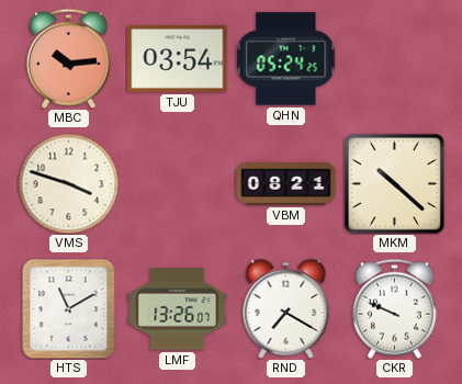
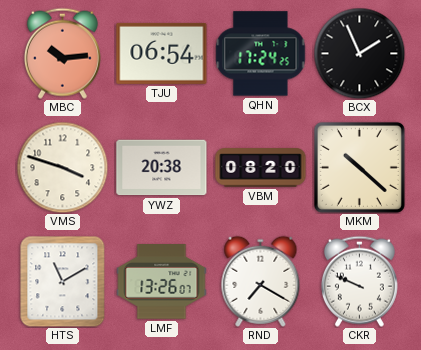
TJU: 03:54 -> 06:54 (162, 53)
QHN: 05:24 -> 17:24 (261, 54)
BCX: none -> 1:56 (359, 53)
YWZ: none -> 20:38 (162, 168)
VBM: 08:21 -> 08:20 (261, 168)
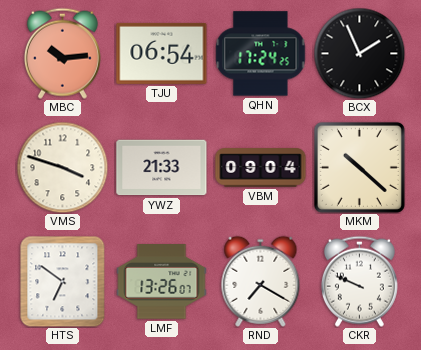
YWZ: 20:38 -> 21:33 (162, 168)
VBM: 08:20 -> 09:04 (261, 168)
HTS: 11:10 -> 6:51 (63, 281)
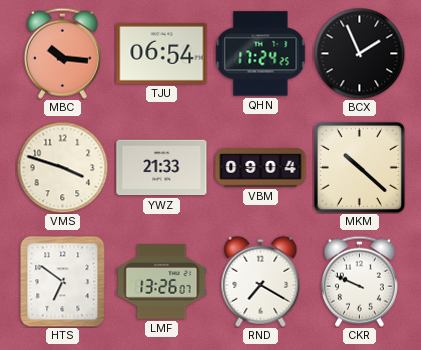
MBC: 10:14 -> 10:16 (62, 53)
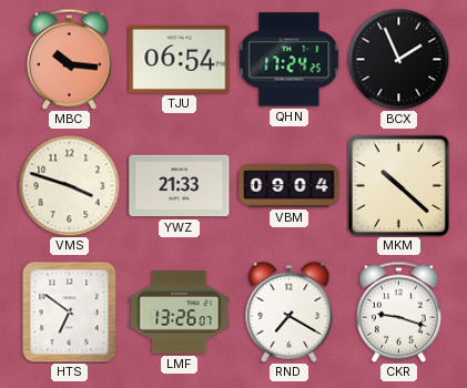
CKR: 9:49 -> 9:18 (398, 312)
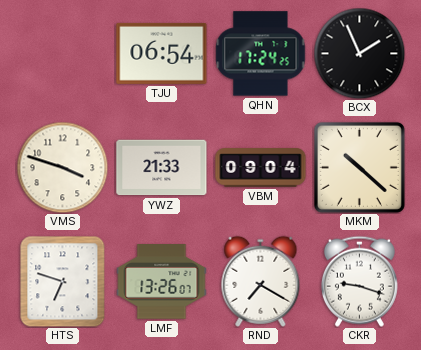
MBC: 10:16 -> none (69, 59)
HTS: 6:51 -> 6:48 (63, 281)
